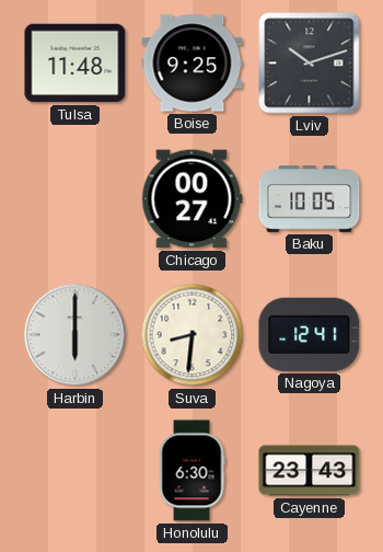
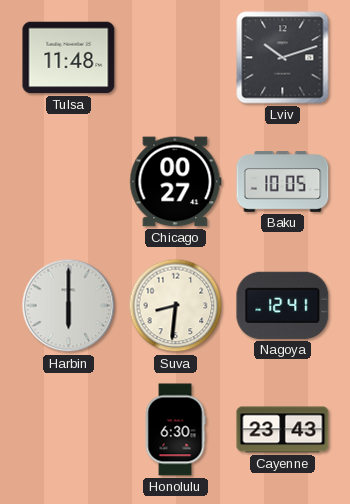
Boise: 9:25 -> none (193, 64)
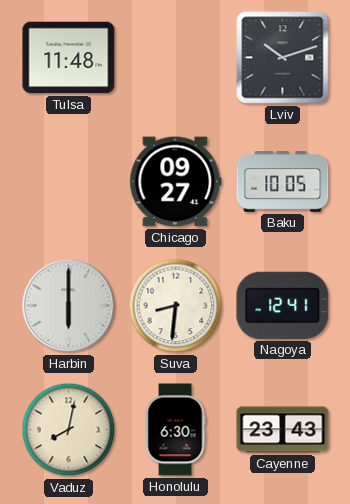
Chicago: 00:27 -> 09:27 (176, 182)
Vaduz: none -> 8:02 (69, 430)
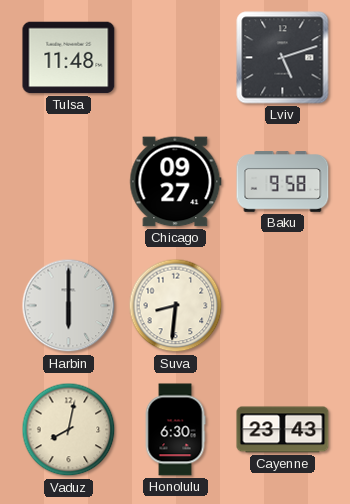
Lviv: 10:12 -> 5:12 (283, 58)
Baku: 10:05 -> 9:58 (283, 182)
Nagoya: 12:41 -> none (283, 305)
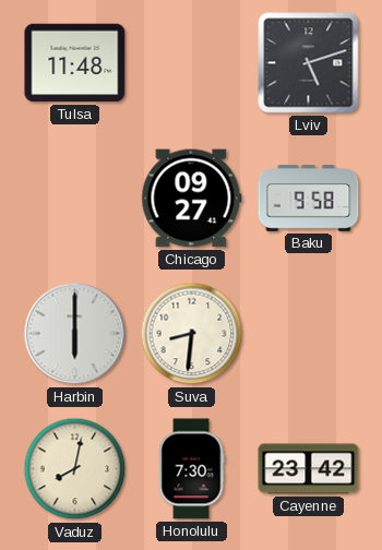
Honolulu: 6:30 -> 7:30 (191, 469)
Cayenne: 23:43 -> 23:42 (309, 469)
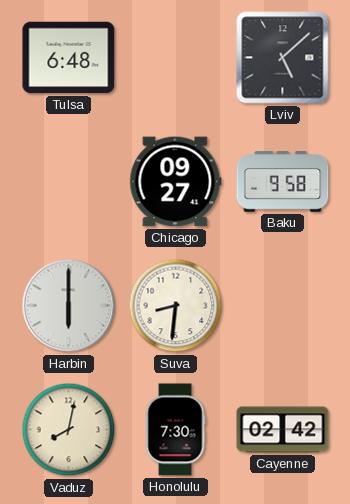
Tulsa: 11:48 -> 6:48 (69, 58)
Lviv: 5:12 -> 5:08 (283, 58)
Cayenne: 23:42 -> 02:42 (283, 430)
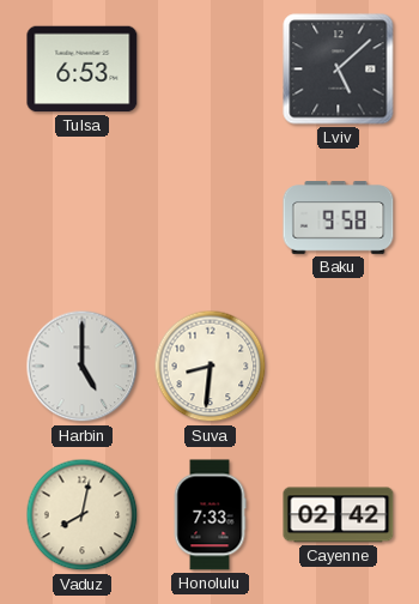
Tulsa: 6:48 -> 6:53 (83, 70)
Chicago: 09:27 -> none (176, 182)
Harbin: 6:00 -> 5:00 (83, 367)
Honolulu: 7:30 -> 7:33 (209, 515)
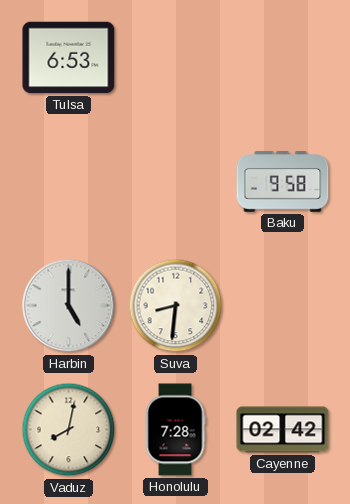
Lviv: 5:08 -> none (339, 70)
Honolulu: 7:33 -> 7:28 (175, 430)
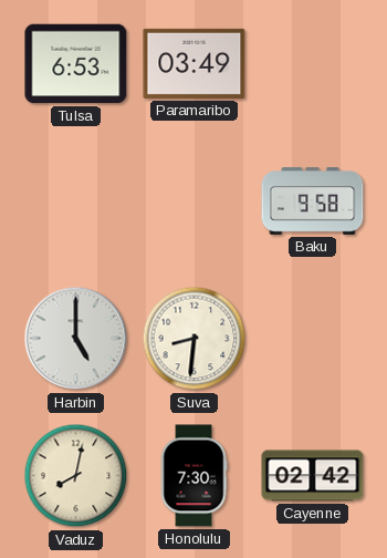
Paramaribo: none -> 03:49 (195, 63)
Honolulu: 7:28 -> 7:30 (193, 476)
